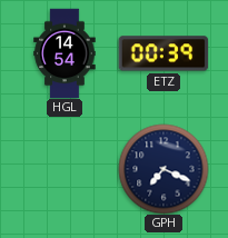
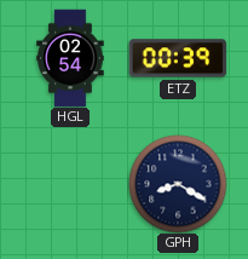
HGL: 14:54 -> 02:54 (70, 58)
GPH: 7:19 -> 8:20 (178, 184)
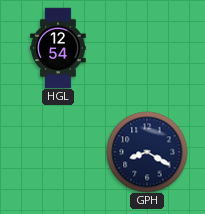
HGL: 02:54 -> 12:54 (58, 48)
ETZ: 00:39 -> none (178, 58)
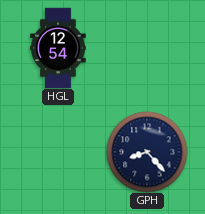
GPH: 8:20 -> 8:23 (147, 152)
